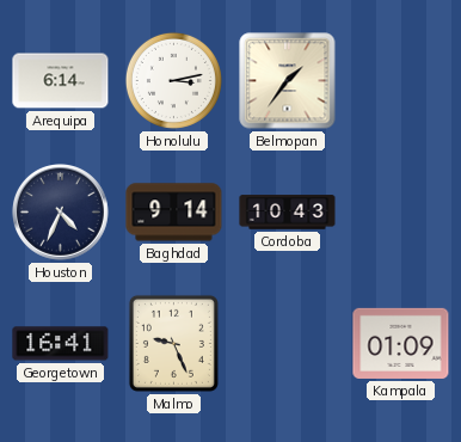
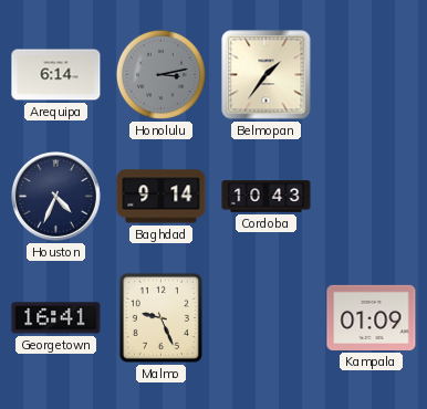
Honolulu dial: white -> grey (160, 74)
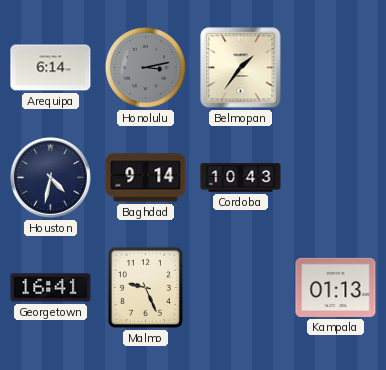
Houston: 4:34 -> 4:32 (51, 178)
Kampala: 01:09 -> 01:13 (336, 287)
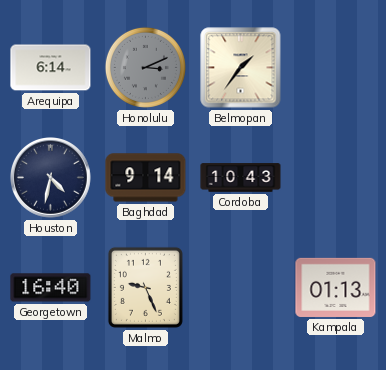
Honolulu: 3:13 -> 3:11 (145, 67)
Georgetown: 16:41 -> 16:40 (51, 288)
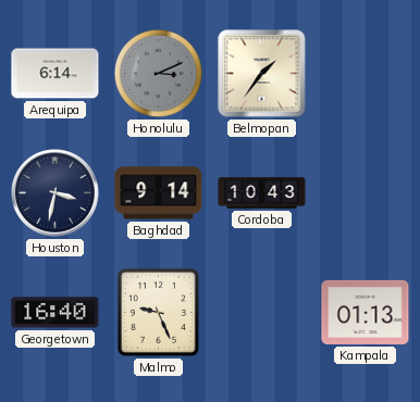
Houston: 4:32 -> 3:32 (55, 193)
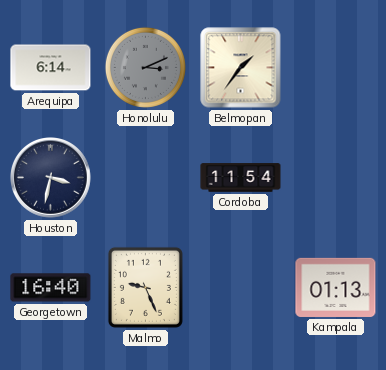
Baghdad: 9:14 -> none (159, 193)
Cordoba: 10:43 -> 11:54 (241, 178)
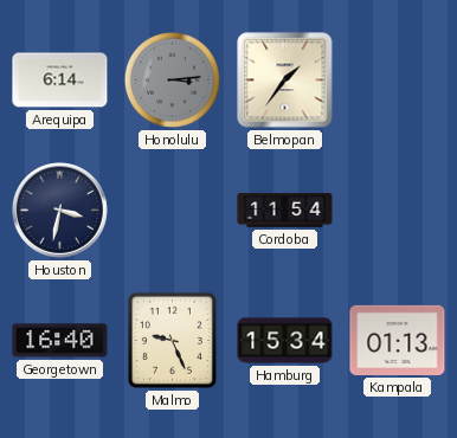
Honolulu: 3:11 -> 3:14 (172, 79)
Hamburg: none -> 15:34 (285, 341)
